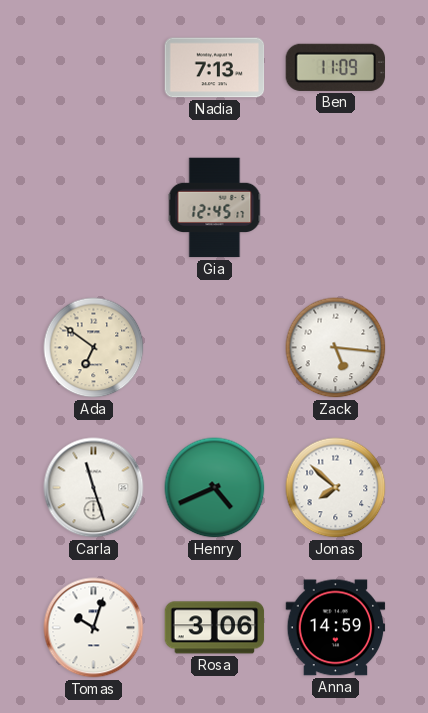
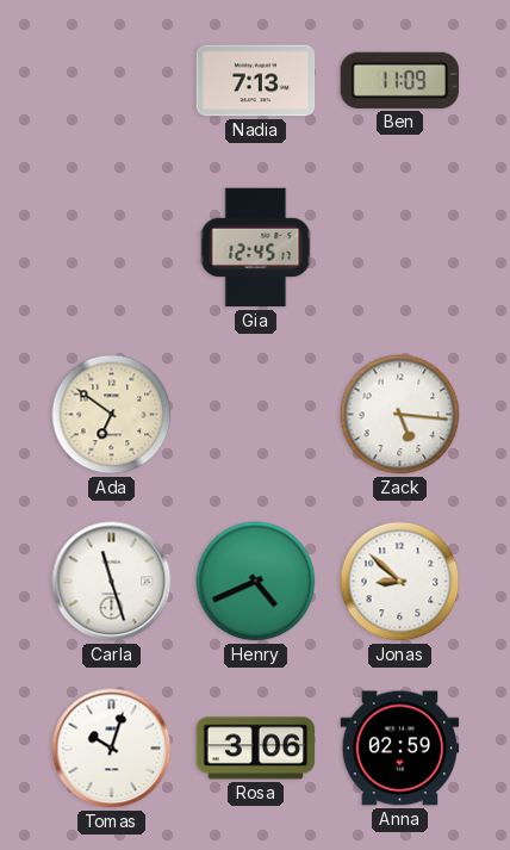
Jonas: 7:52 -> 8:52 (400, 582)
Anna: 14:59 -> 02:59 (400, 749)
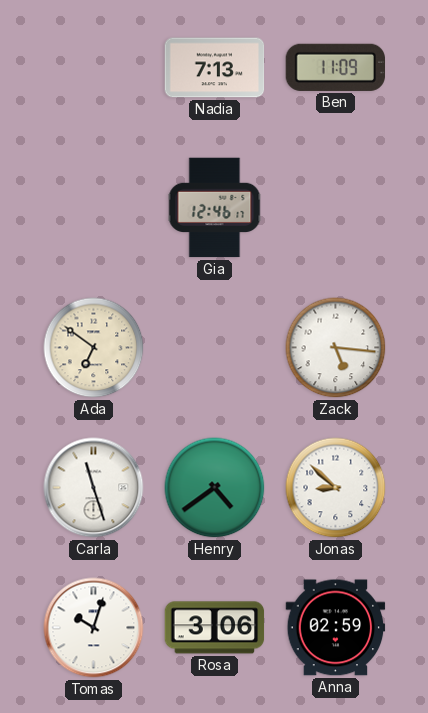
Gia: 12:45 -> 12:46 (215, 208)
Henry: 4:41 -> 4:39 (215, 488)
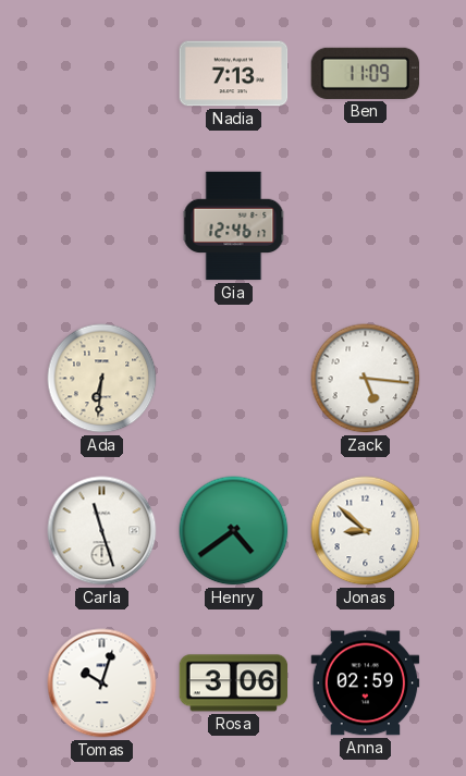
Ada: 6:51 -> 6:31 (102, 379)
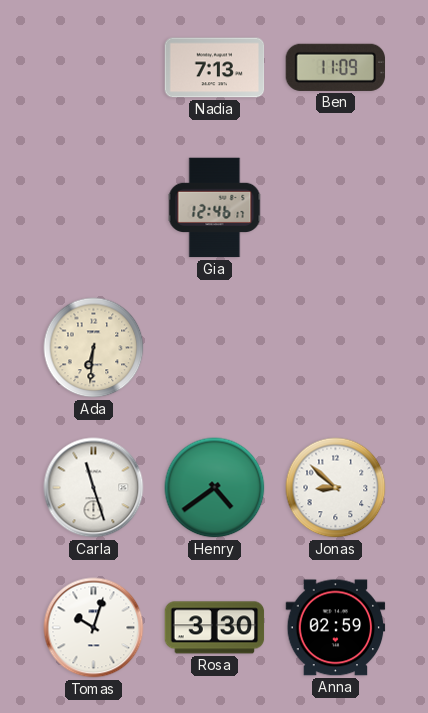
Zack: 5:16 -> none (366, 379)
Rosa: 3:06 -> 3:30 (215, 628)
